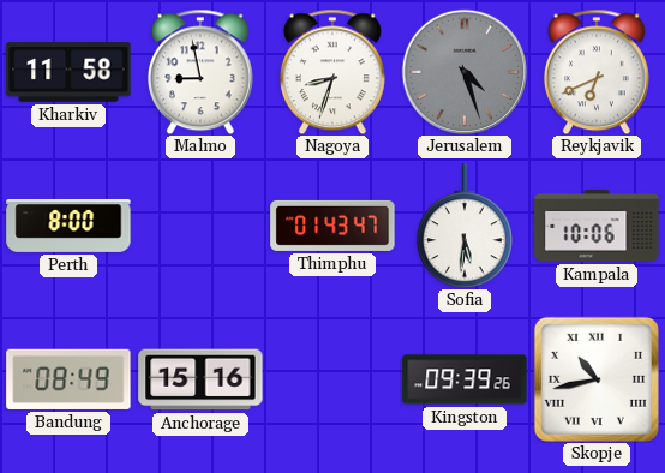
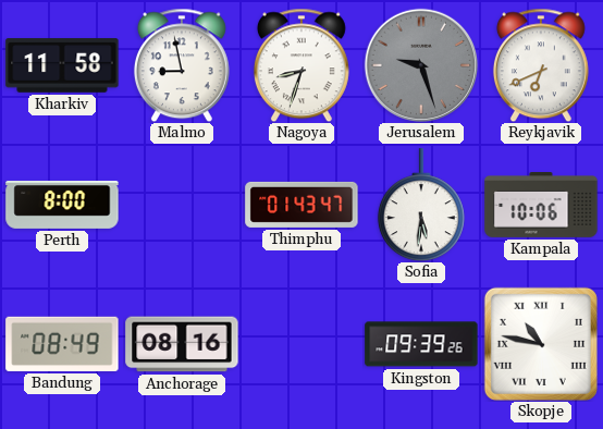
Jerusalem: 4:27 -> 9:27 (420, 64)
Anchorage: 15:16 -> 08:16 (182, 344)
Skopje: 10:43 -> 10:47 (541, 344)
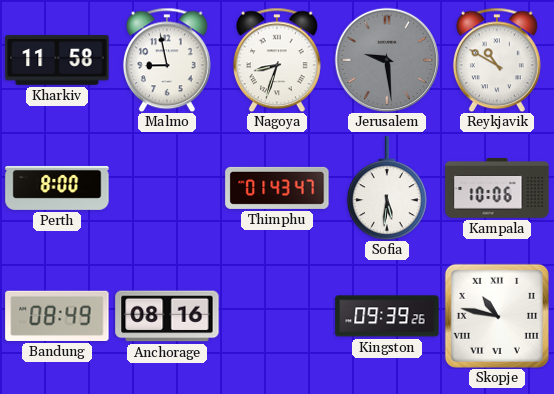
Jerusalem: 9:27 -> 9:29 (386, 59)
Reykjavik: 6:41 -> 10:50 (497, 60)
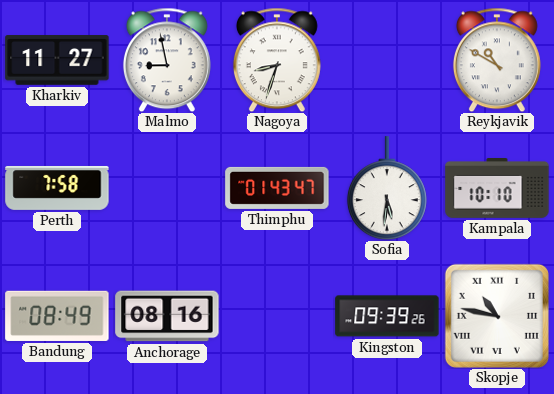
Kharkiv: 11:58 -> 11:27 (57, 60)
Jerusalem: 9:29 -> none (386, 59)
Perth: 8:00 -> 7:58 (57, 188)
Kampala: 10:06 -> 10:10 (497, 189)
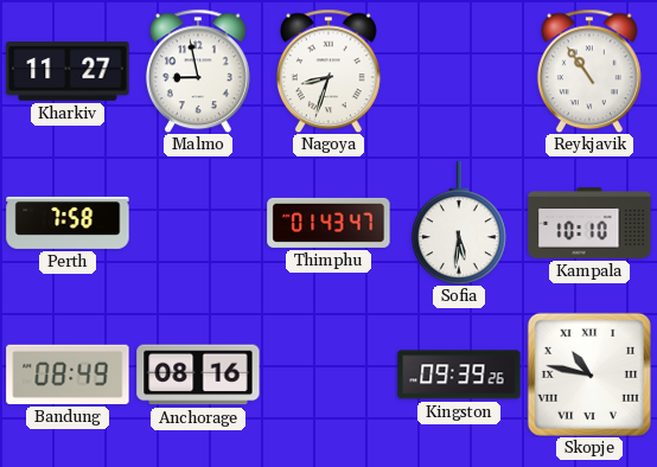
Reykjavik: 10:50 -> 10:54 (589, 71)
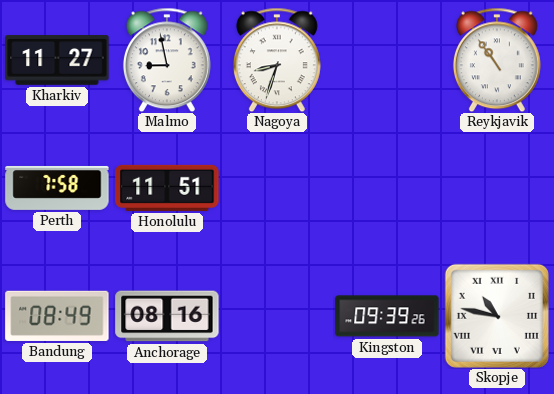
Honolulu: none -> 11:51 (167, 188)
Thimphu: 01:43 -> none (328, 223)
Sofia: 5:31 -> none (459, 223)
Kampala: 10:10 -> none (589, 224)
